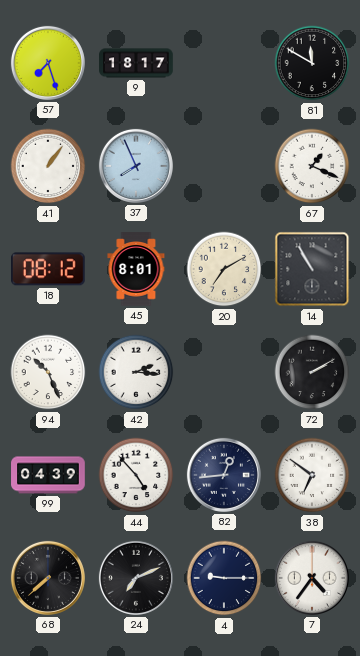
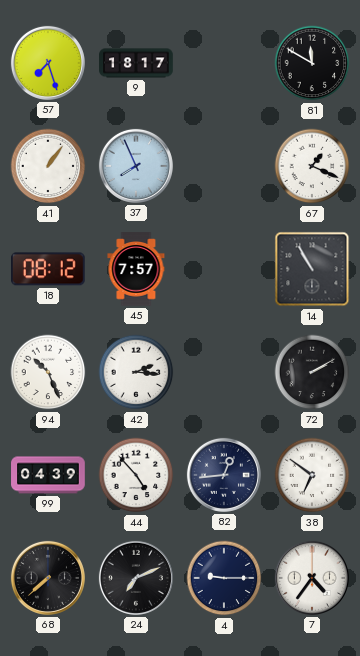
45: 8:01 -> 7:57 (136, 269)
20: 7:10 -> none (224, 269)
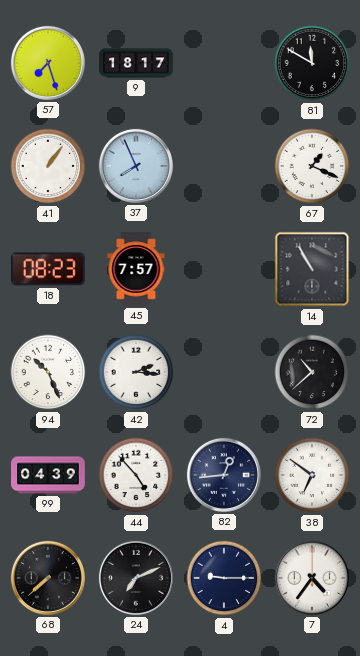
18: 08:12 -> 08:23 (49, 269)
72: 2:10 -> 10:38 (312, 372)
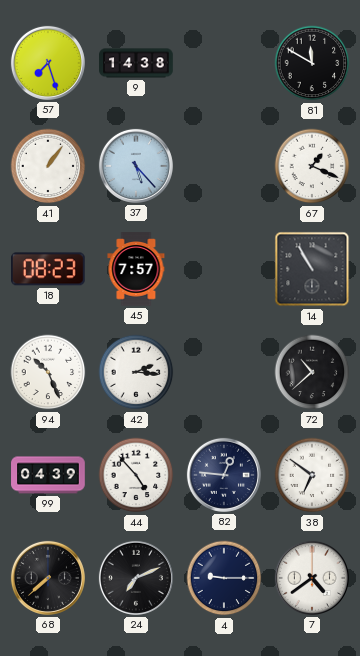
9: 18:17 -> 14:38 (136, 63)
37: 7:56 -> 5:23 (136, 166)
82: 12:44 -> 12:46 (224, 475)
7: 4:36 -> 4:39 (312, 578)
